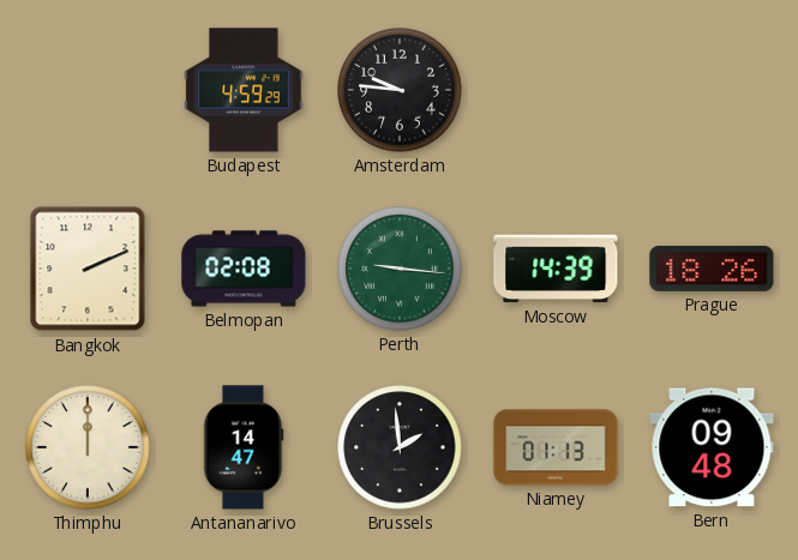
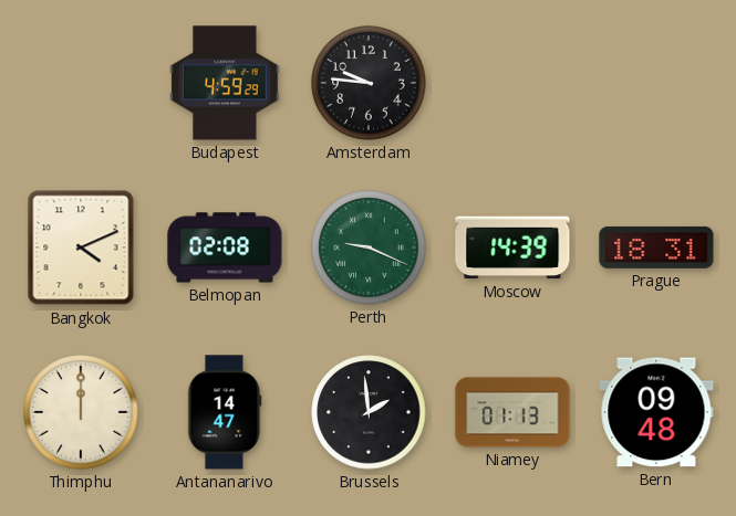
Bangkok: 2:11 -> 4:11 (81, 248)
Perth: 9:16 -> 9:19 (369, 248)
Prague: 18:26 -> 18:31 (656, 248)
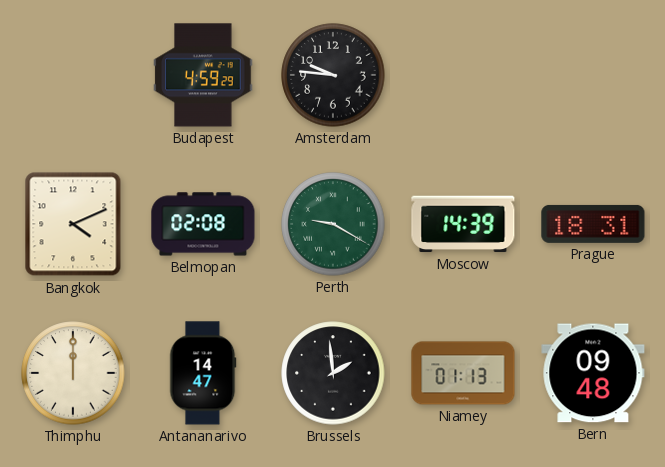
Perth: 9:19 -> 9:20 (333, 224)
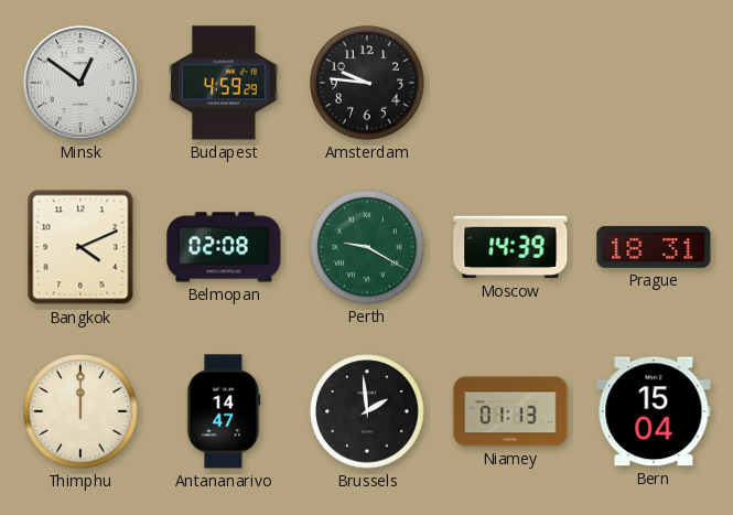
Minsk: none -> 12:51 (80, 83)
Bern: 09:48 -> 15:04 (654, 411)
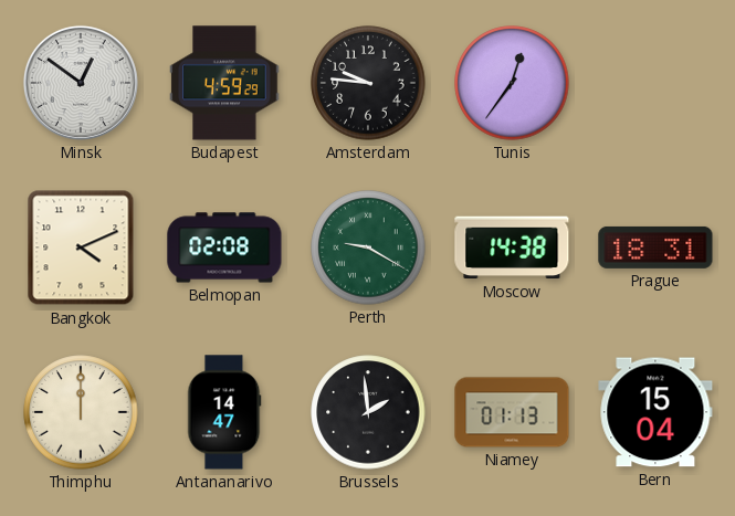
Tunis: none -> 12:36 (512, 83)
Moscow: 14:39 -> 14:38 (512, 248)
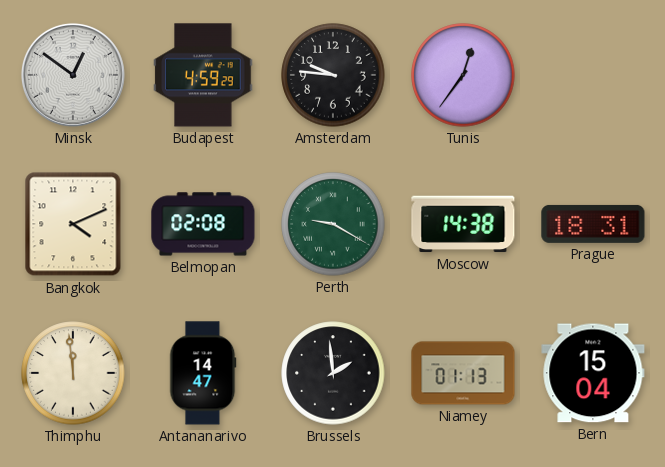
Thimphu: 12:00 -> 11:59 (73, 373)
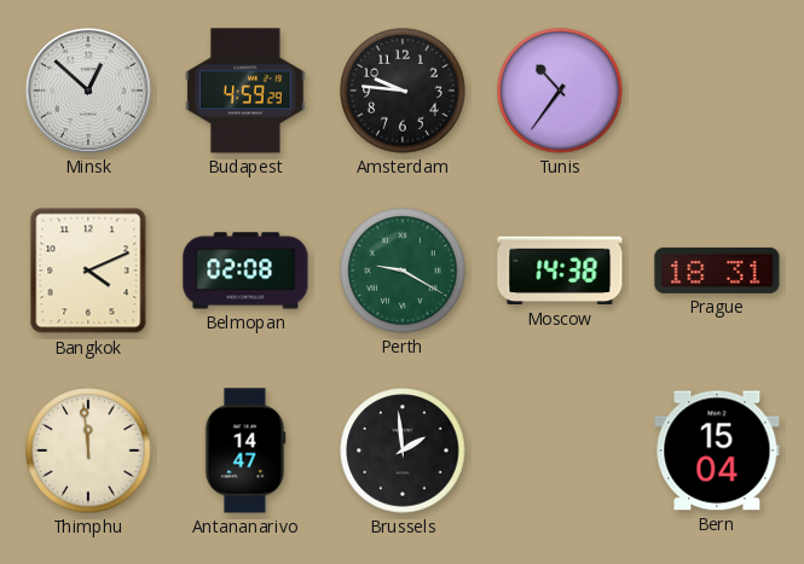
Minsk: 12:51 -> 12:52 (88, 91)
Tunis: 12:36 -> 10:36 (560, 91)
Niamey: 01:13 -> none (463, 373)
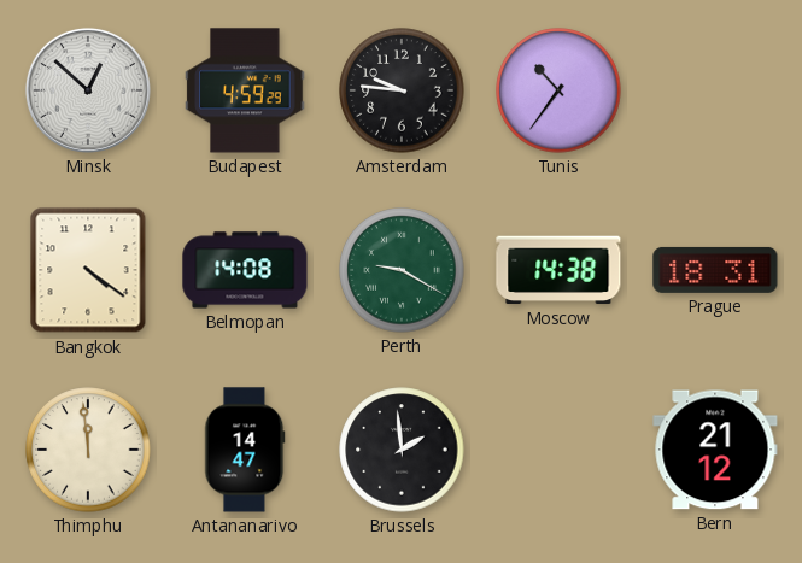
Bangkok: 4:11 -> 4:21 (88, 270)
Belmopan: 02:08 -> 14:08 (245, 270)
Bern: 15:04 -> 21:12 (715, 450)
